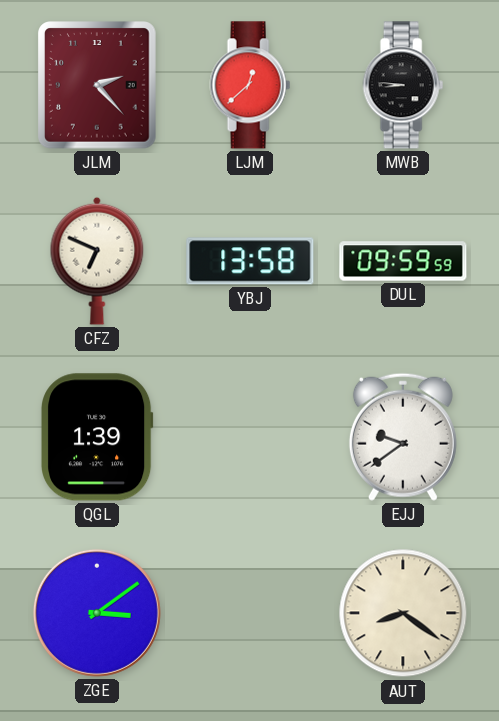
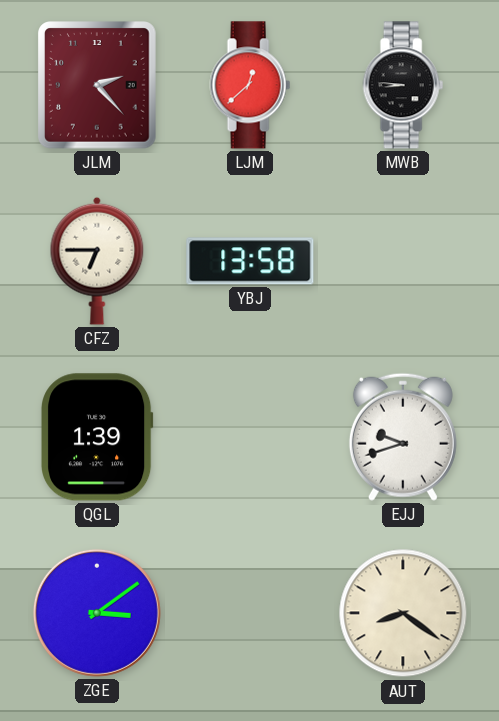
CFZ: 6:49 -> 6:45 (97, 261)
DUL: 09:59 -> none (403, 261)
EJJ: 9:39 -> 9:42 (403, 437)
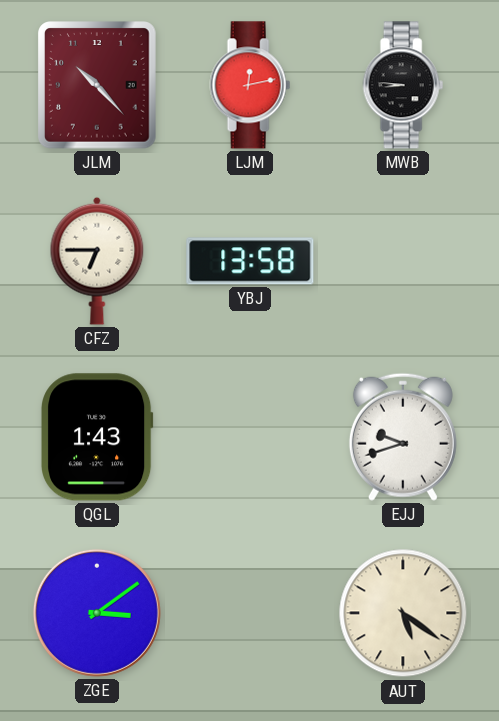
JLM: 2:23 -> 10:23 (97, 85)
LJM: 12:38 -> 12:13 (250, 85)
QGL: 1:39 -> 1:43 (97, 437)
AUT: 8:21 -> 5:21 (403, 613)
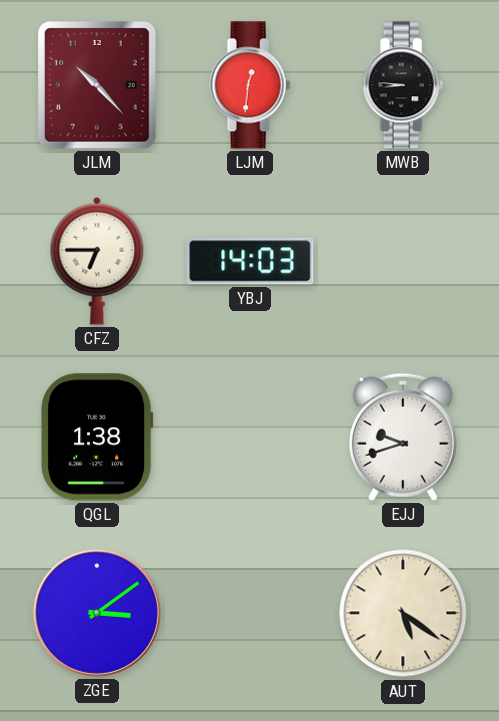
LJM: 12:13 -> 12:31 (250, 85)
YBJ: 13:58 -> 14:03 (250, 261)
QGL: 1:43 -> 1:38 (97, 437)
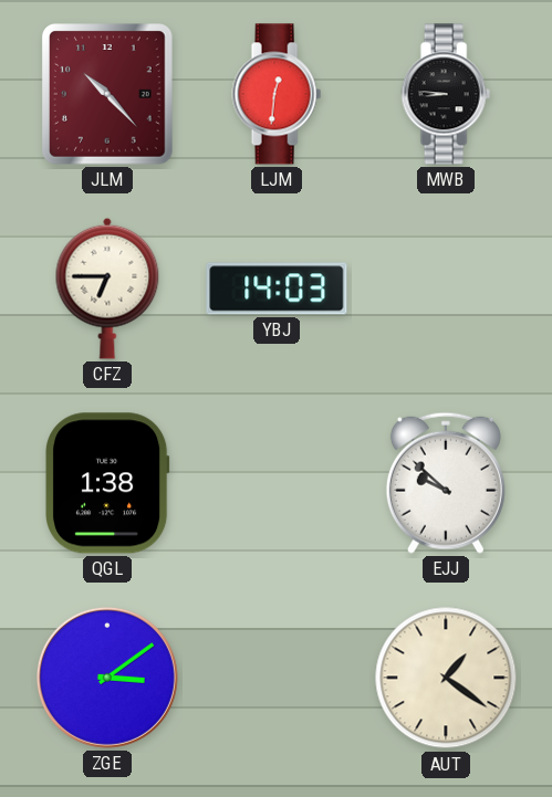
EJJ: 9:42 -> 9:52 (446, 483)
AUT: 5:21 -> 1:21 (446, 678)
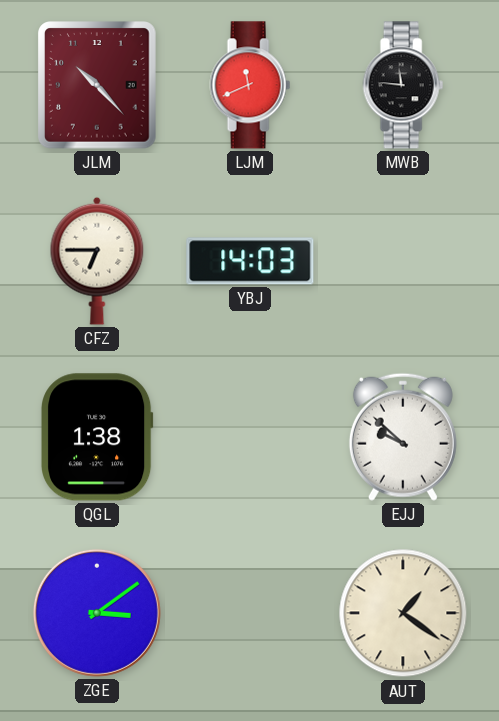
LJM: 12:31 -> 11:41 (250, 85)
MWB: 8:46 -> 11:46 (403, 85)
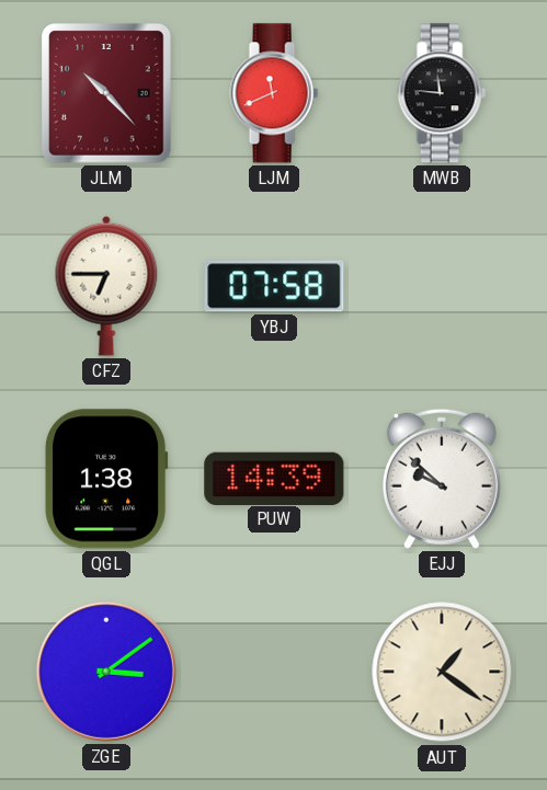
YBJ: 14:03 -> 07:58 (274, 286)
PUW: none -> 14:39 (274, 478)
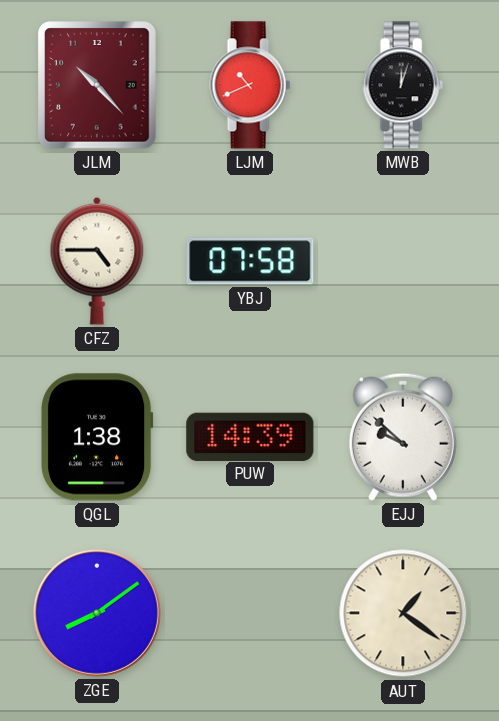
LJM: 11:41 -> 10:41 (250, 85)
MWB: 11:46 -> 12:03 (403, 85)
CFZ: 6:45 -> 4:45 (97, 261)
ZGE: 3:09 -> 8:09 (97, 613)
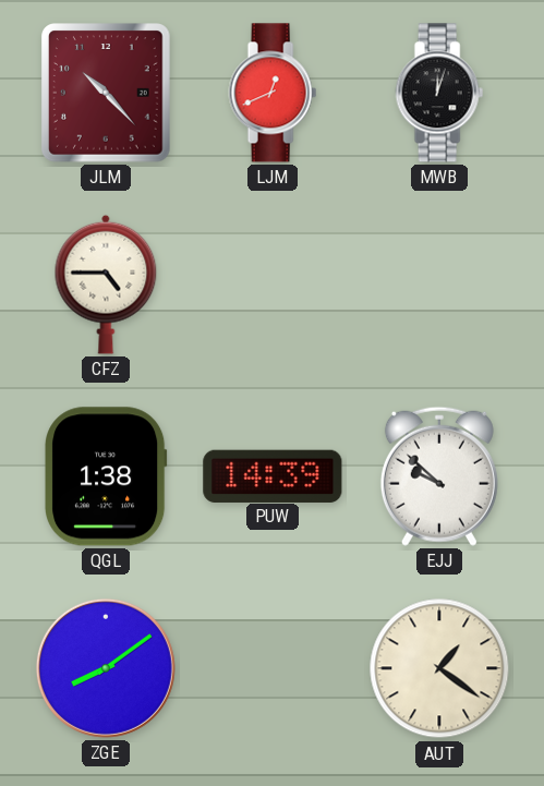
LJM: 10:41 -> 12:41 (273, 93)
YBJ: 07:58 -> none (250, 261)
